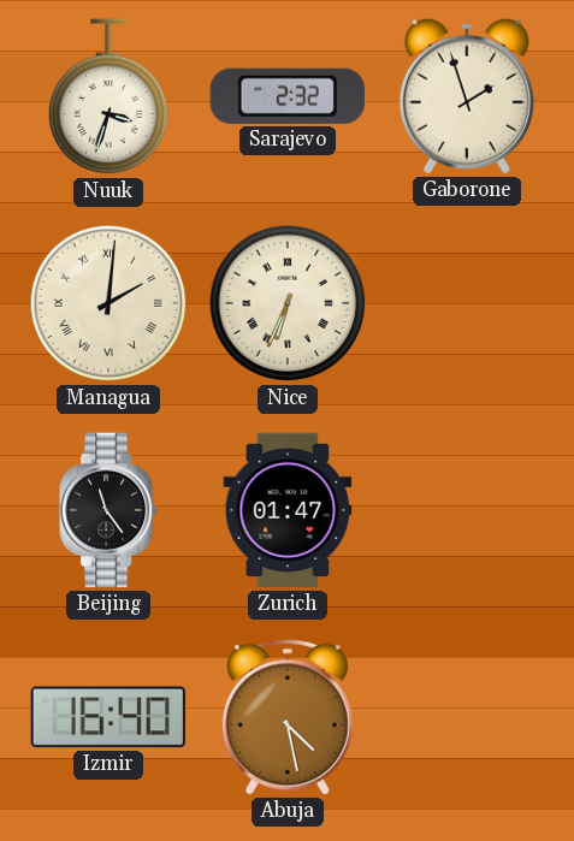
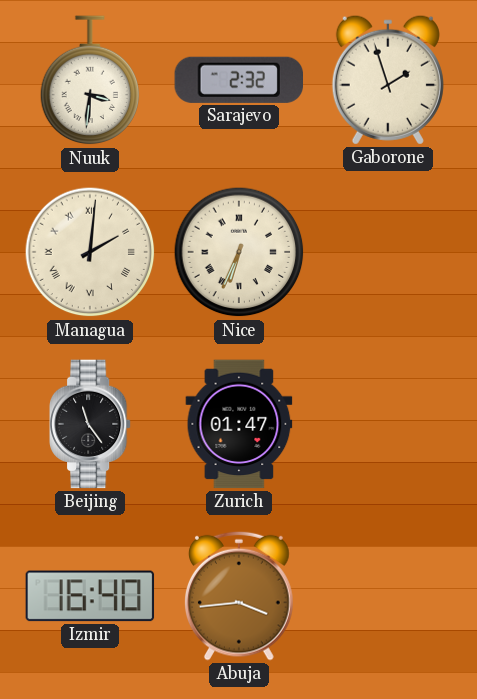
Nuuk: 3:33 -> 3:31 (90, 81)
Abuja: 4:28 -> 3:44 (240, 596)
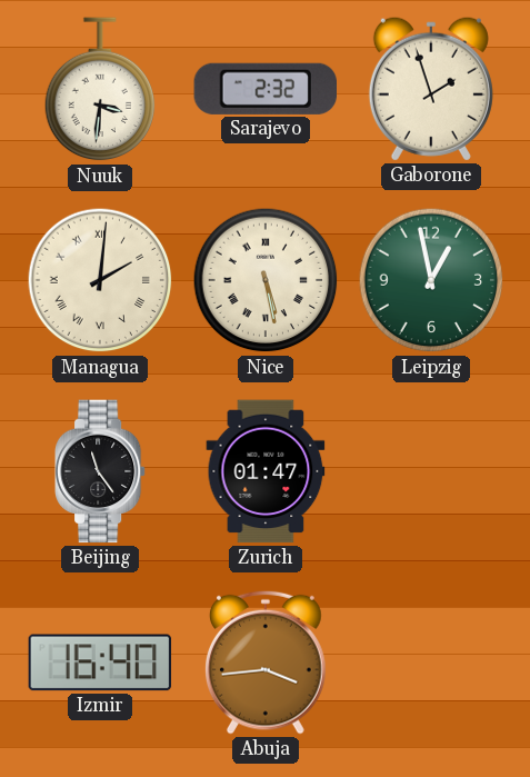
Nice: 6:34 -> 5:28 (266, 280)
Leipzig: none -> 12:58 (431, 280)
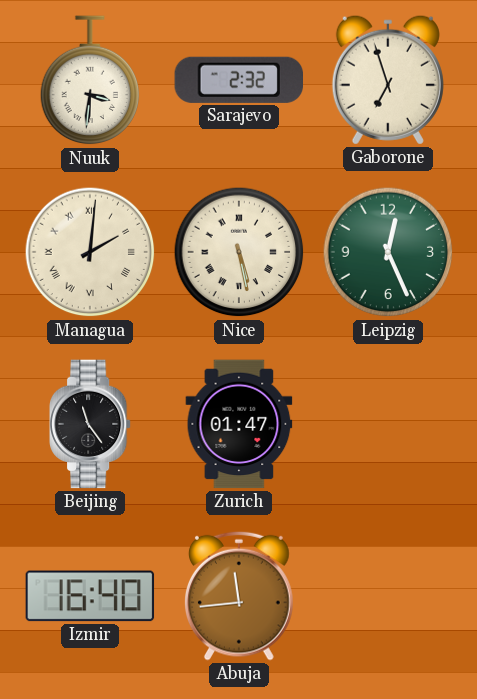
Gaborone: 1:57 -> 6:57 (388, 80)
Leipzig: 12:58 -> 12:26 (388, 252)
Abuja: 3:44 -> 11:44 (240, 596)
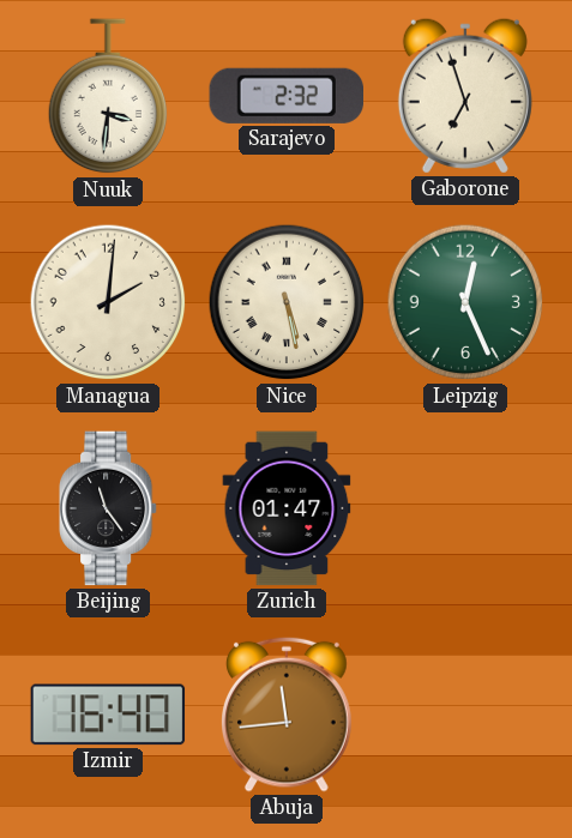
Managua numerals: Roman -> Arabic (108, 302)
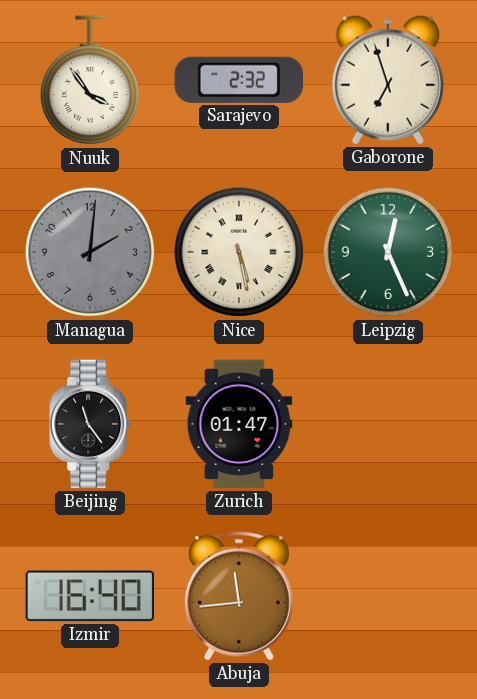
Nuuk: 3:31 -> 3:54 (90, 81)
Managua dial: cream -> grey (90, 252)
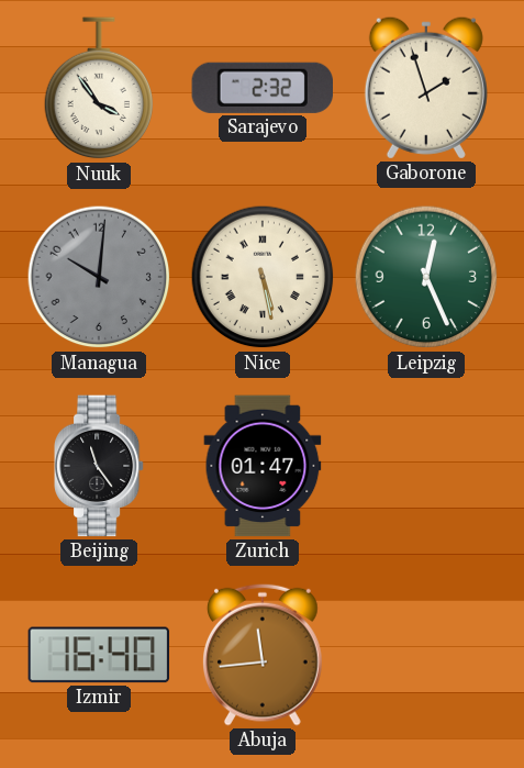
Gaborone: 6:57 -> 1:57 (426, 88)
Managua: 2:01 -> 10:01 (99, 277)
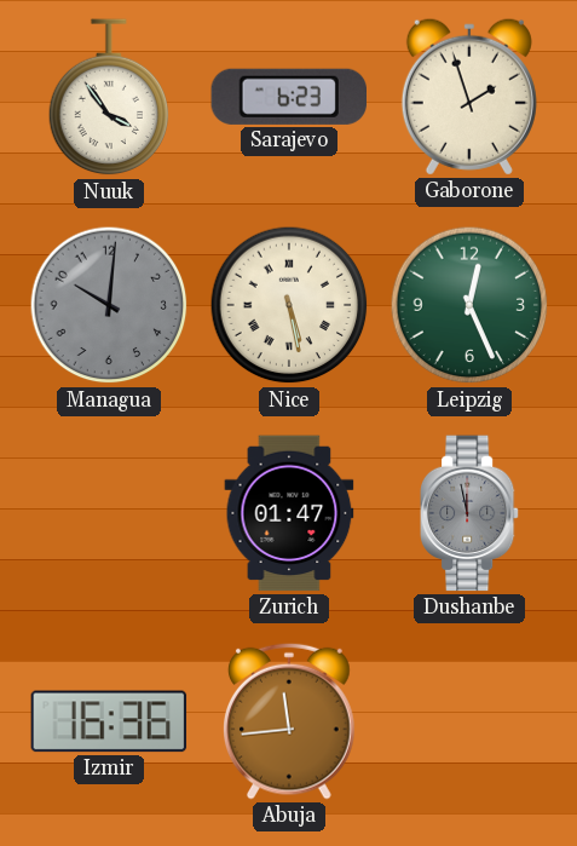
Sarajevo: 2:32 -> 6:23 (288, 97)
Beijing: 11:24 -> none (100, 466)
Dushanbe: none -> 11:58 (471, 513)
Izmir: 16:40 -> 16:36 (109, 721)
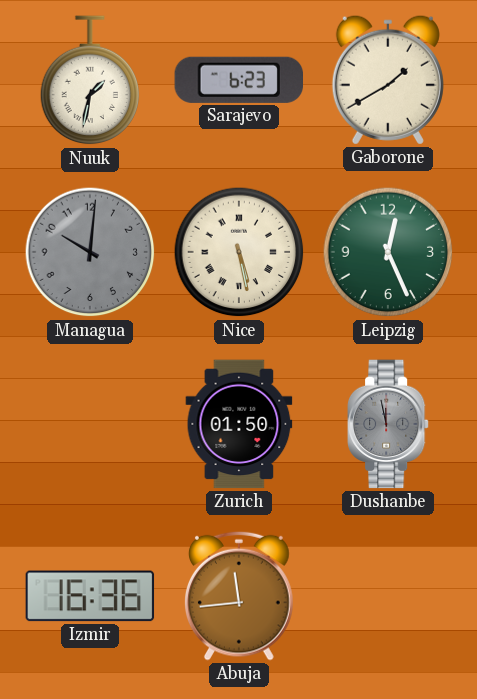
Nuuk: 3:54 -> 1:32 (90, 81)
Gaborone: 1:57 -> 1:40 (388, 80)
Zurich: 01:47 -> 01:50 (239, 424)
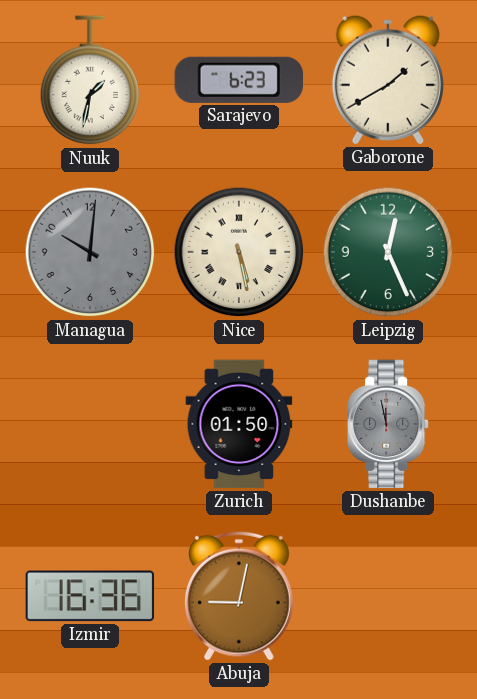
Abuja: 11:44 -> 9:02 (240, 596)
